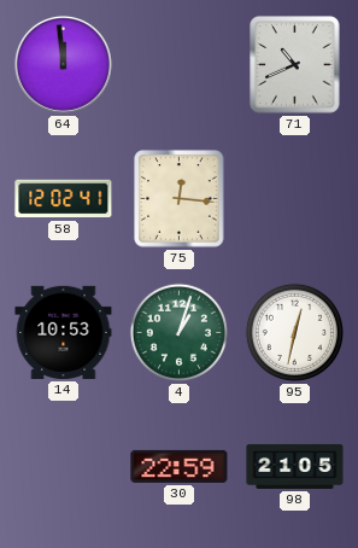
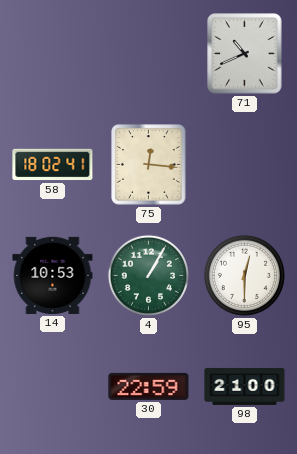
64: 11:59 -> none (63, 64)
58: 12:02 -> 18:02 (53, 165)
4: 1:03 -> 1:05 (148, 275)
95: 12:32 -> 12:30 (244, 275)
98: 21:05 -> 21:00 (245, 386)
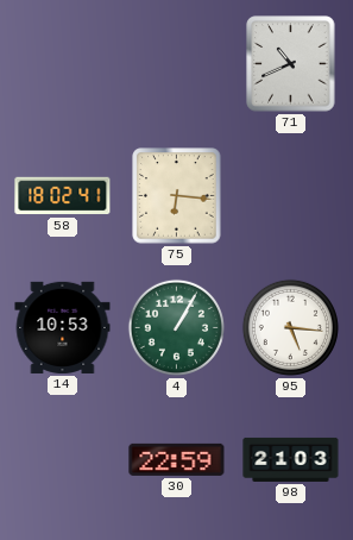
75: 12:16 -> 6:16 (177, 196)
95: 12:30 -> 5:16 (290, 327)
98: 21:00 -> 21:03 (291, 459)
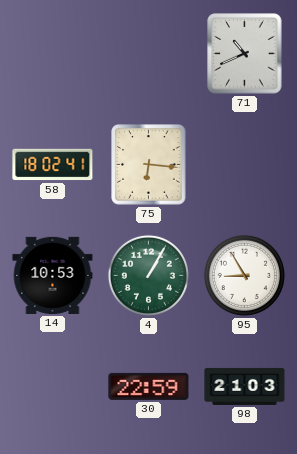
95: 5:16 -> 8:55 (244, 275)
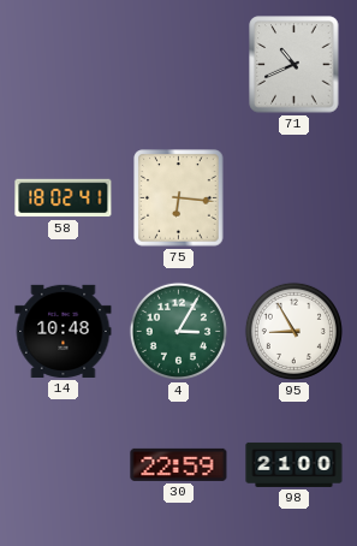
14: 10:53 -> 10:48 (64, 331)
4: 1:05 -> 3:05 (178, 331)
98: 21:03 -> 21:00 (294, 464)
